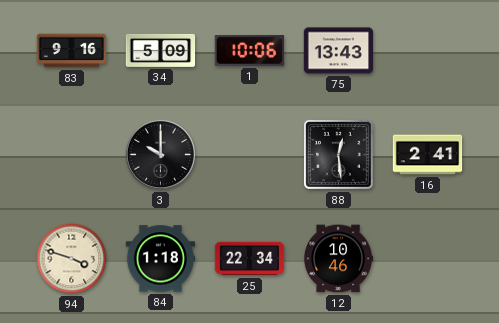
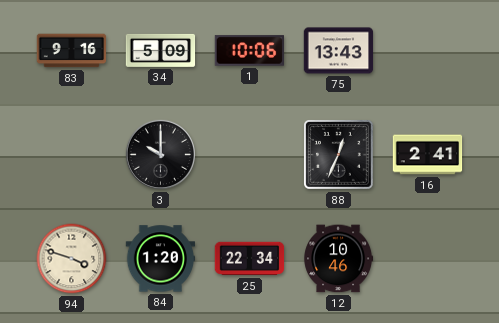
88: 12:29 -> 12:34 (339, 155)
84: 1:18 -> 1:20 (161, 259)
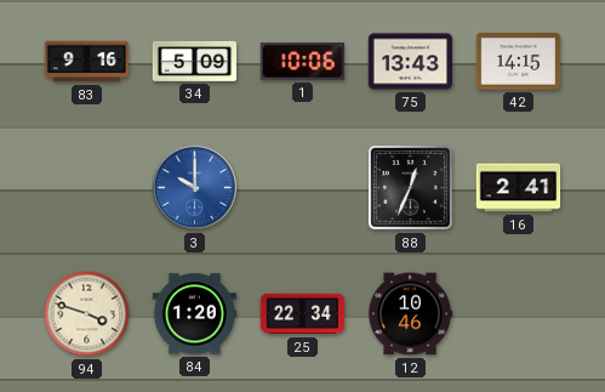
42: none -> 14:15 (519, 62)
3 dial: black -> blue (194, 187)
